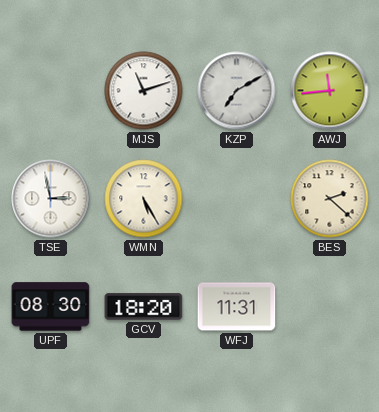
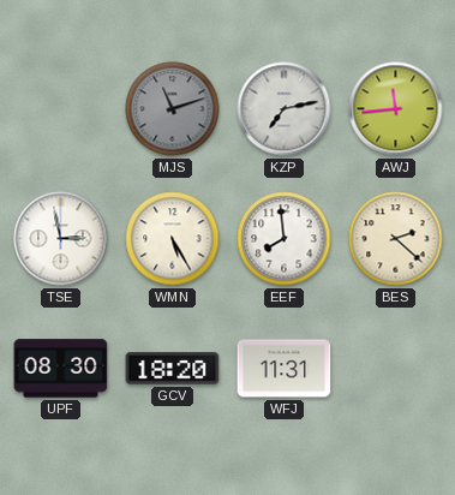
MJS dial: white -> grey (173, 109)
KZP: 7:10 -> 7:13 (285, 109)
EEF: none -> 7:59 (285, 239)
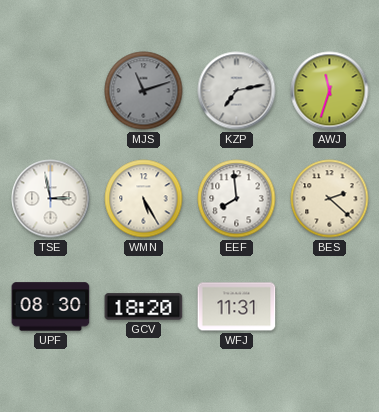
AWJ: 11:44 -> 11:33 (330, 91)
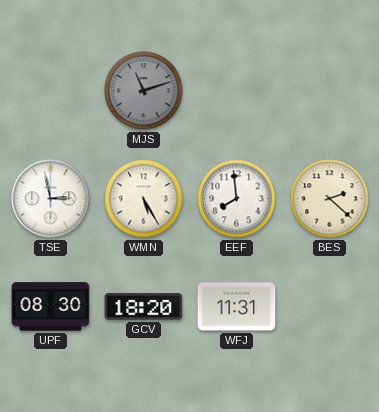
KZP: 7:13 -> none (237, 91)
AWJ: 11:33 -> none (330, 91)
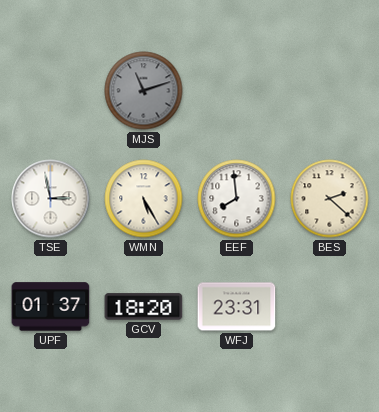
UPF: 08:30 -> 01:37 (51, 307)
WFJ: 11:31 -> 23:31 (237, 307)
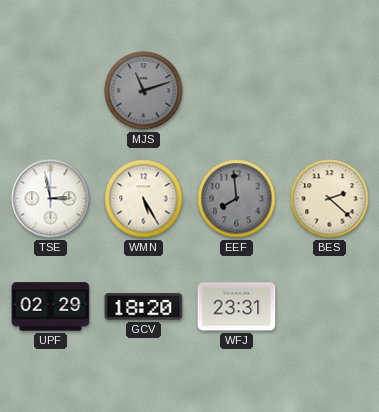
EEF dial: white -> grey (237, 199)
UPF: 01:37 -> 02:29 (51, 307)
